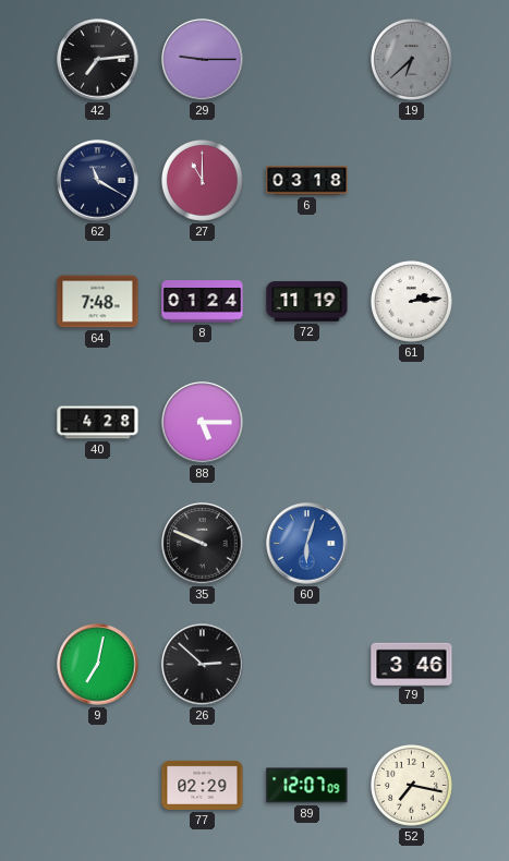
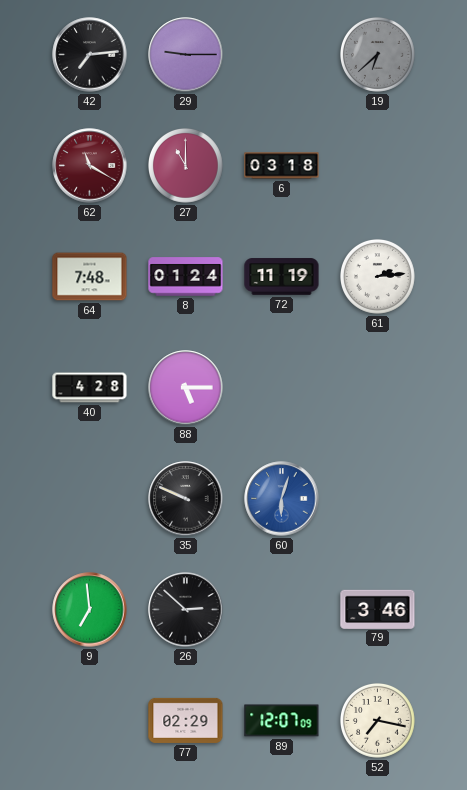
62 dial: navy -> burgundy (90, 166)
9: 7:02 -> 6:59 (90, 610)
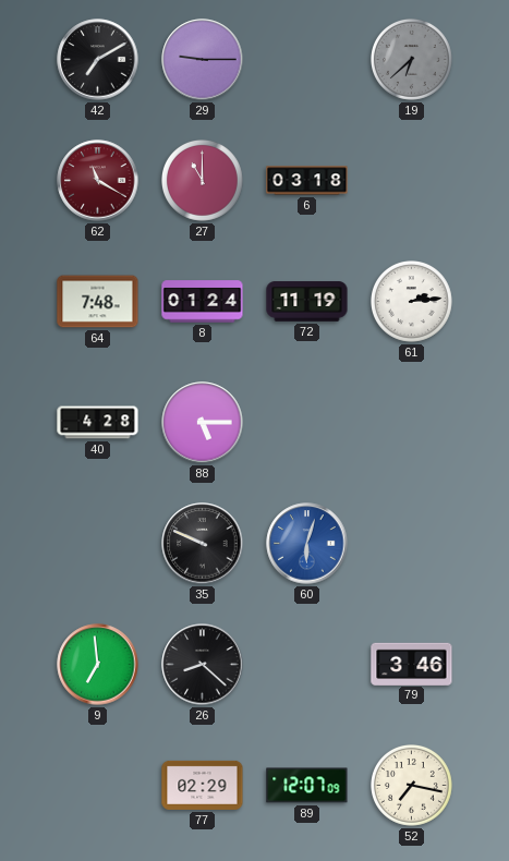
42: 7:14 -> 7:10 (98, 60)
26: 2:52 -> 8:22 (203, 665)
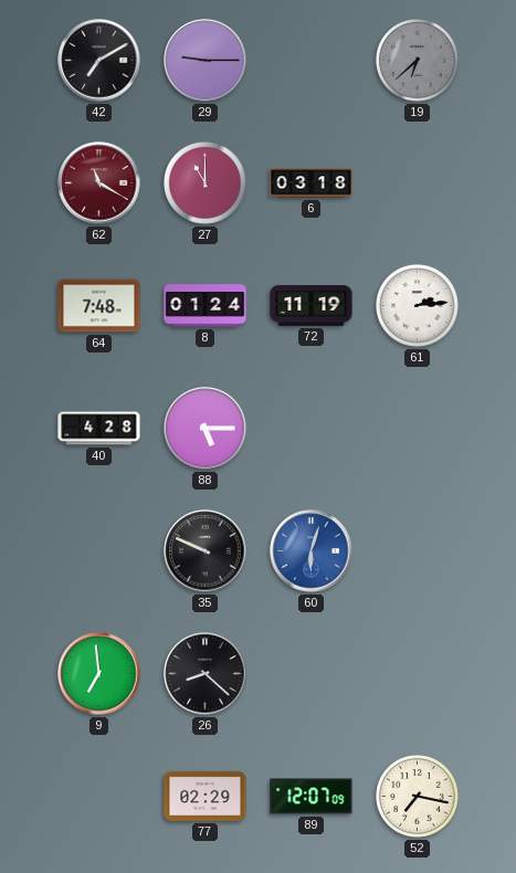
79: 3:46 -> none (412, 664)
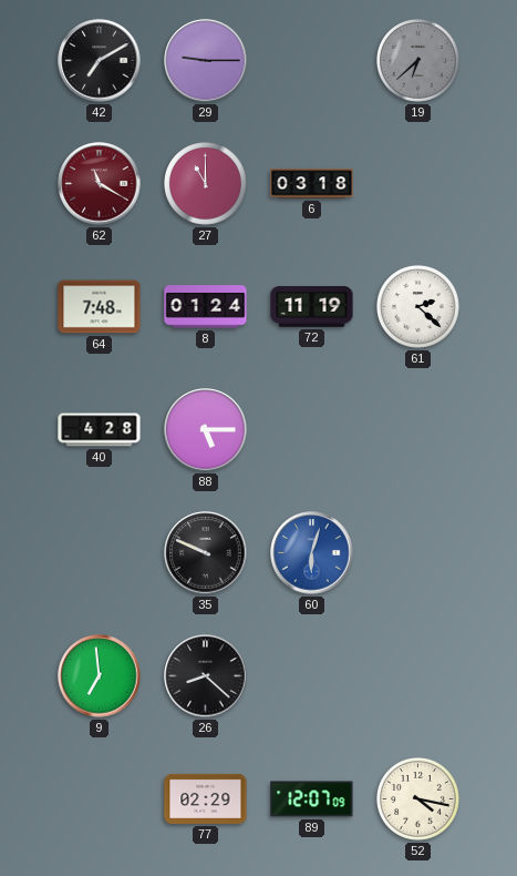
61: 2:14 -> 2:22 (418, 307)
52: 7:17 -> 4:17 (418, 799)
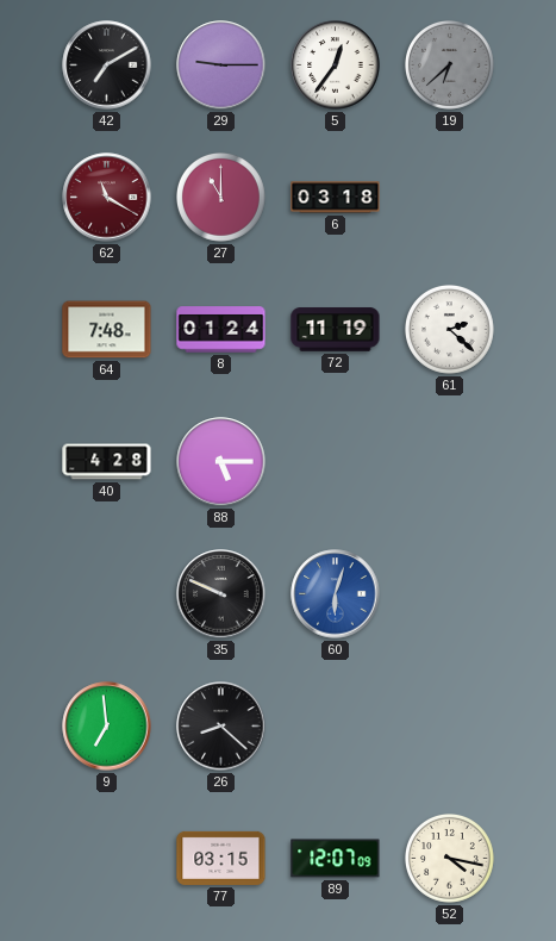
5: none -> 12:36 (336, 66)
77: 02:29 -> 03:15 (221, 858)
